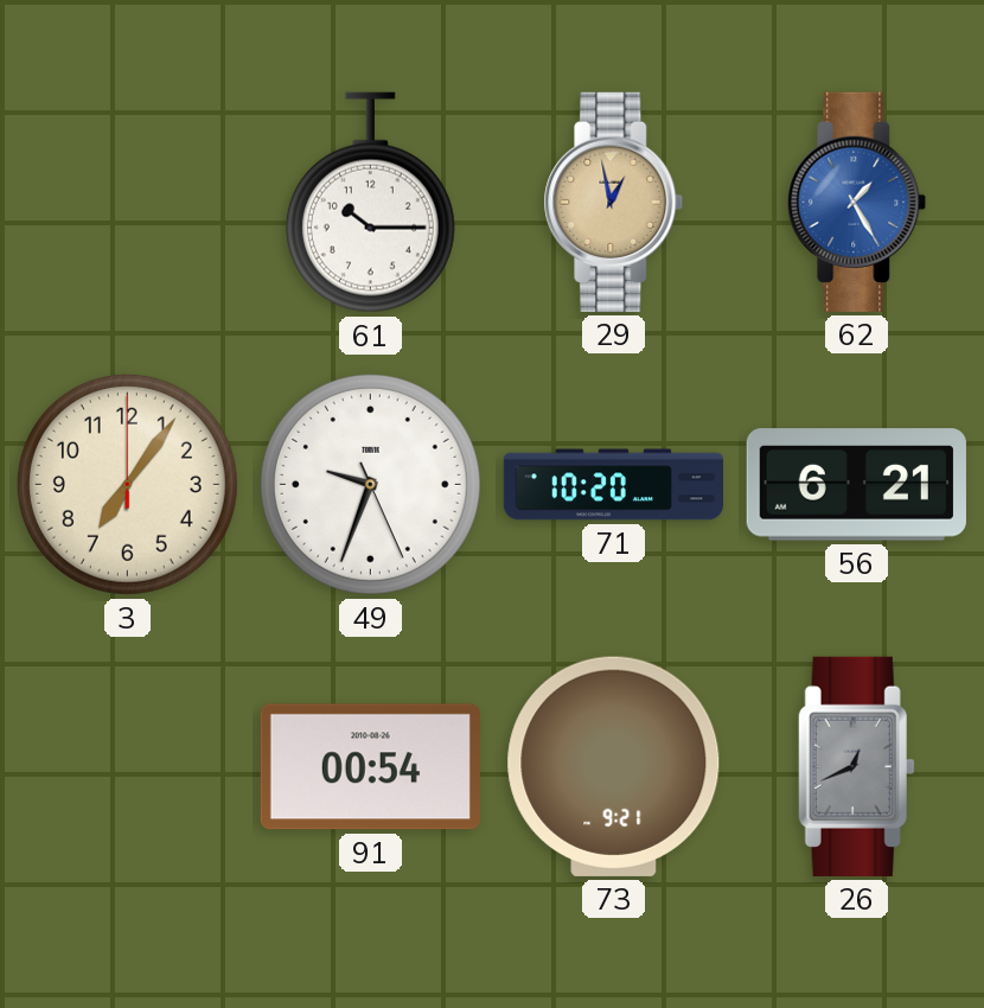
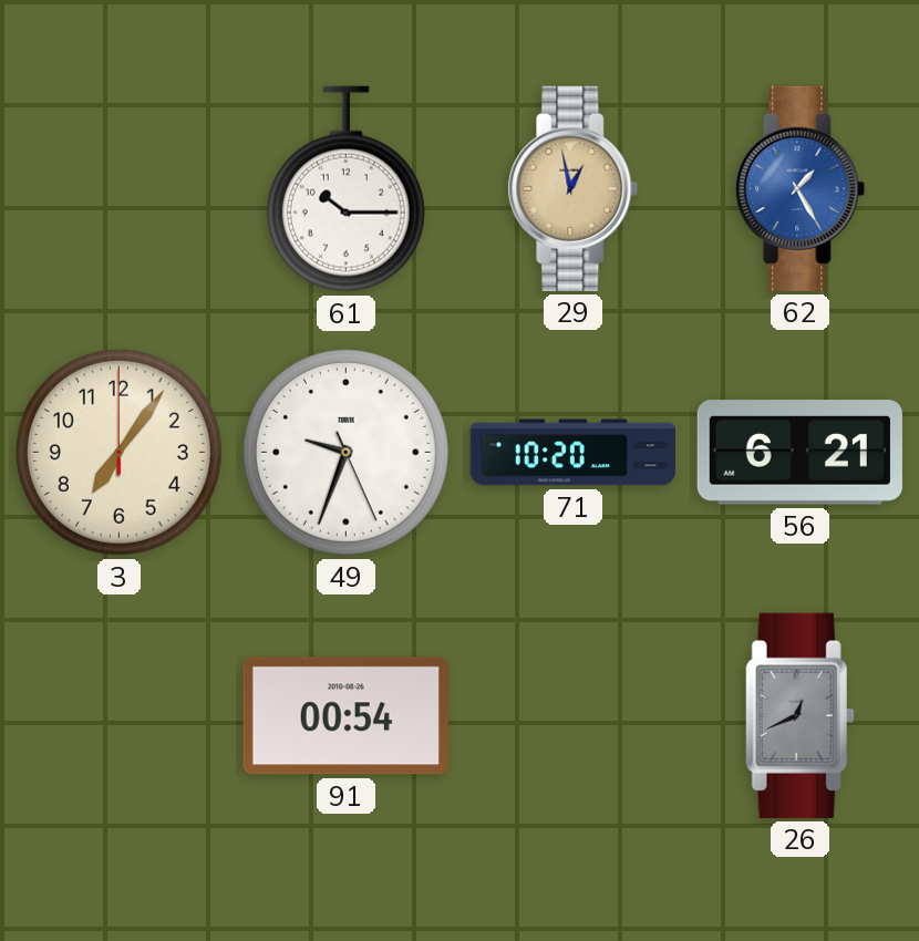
73: 9:21 -> none (614, 766)
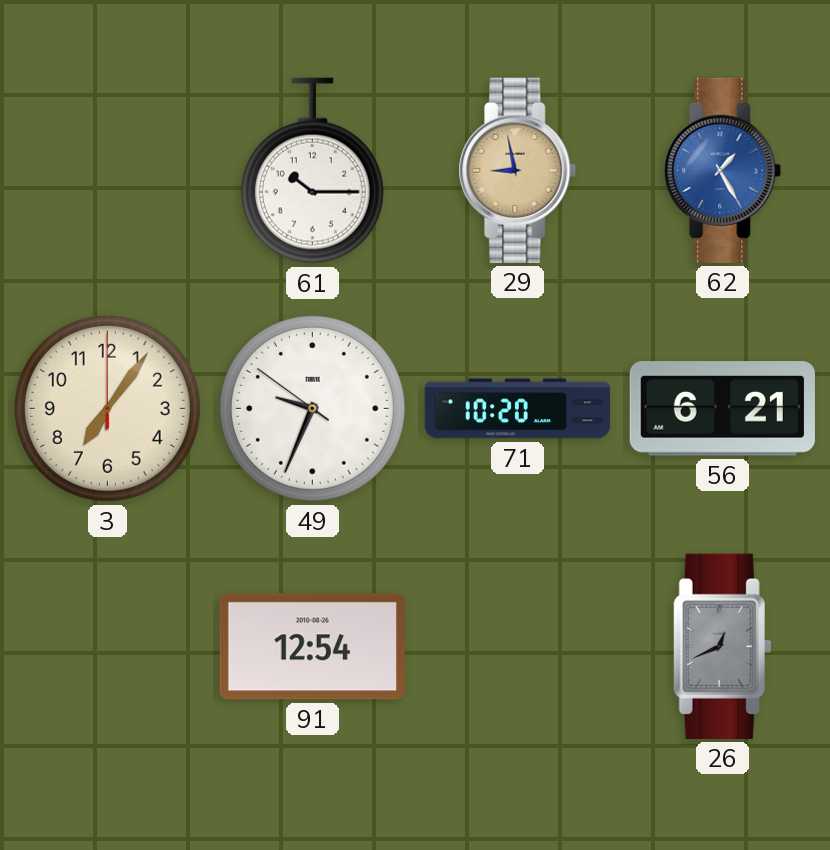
29: 12:58 -> 8:58 (518, 170)
49: 9:33:26 -> 9:33:51 (312, 408)
91: 00:54 -> 12:54 (312, 647)
